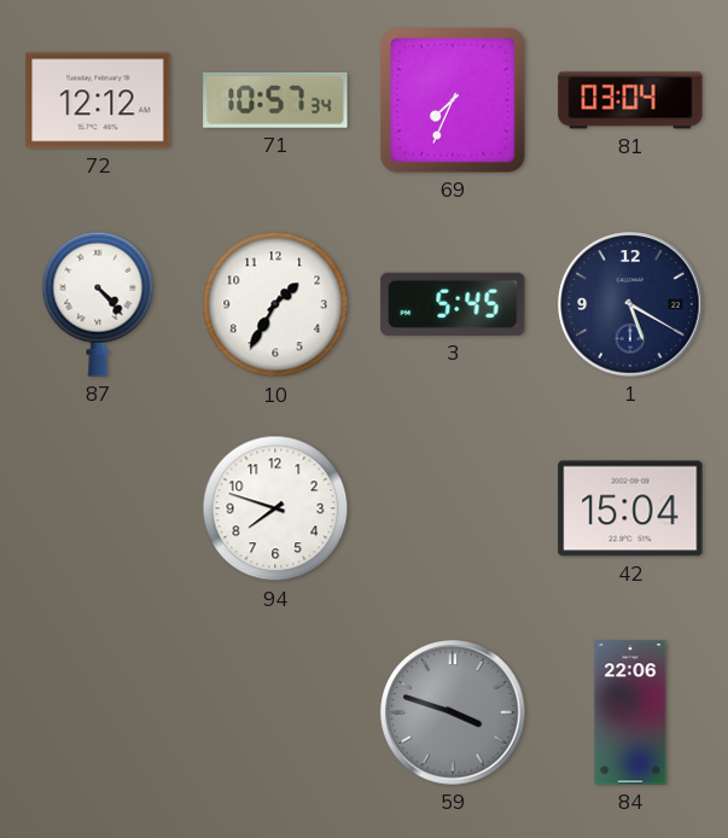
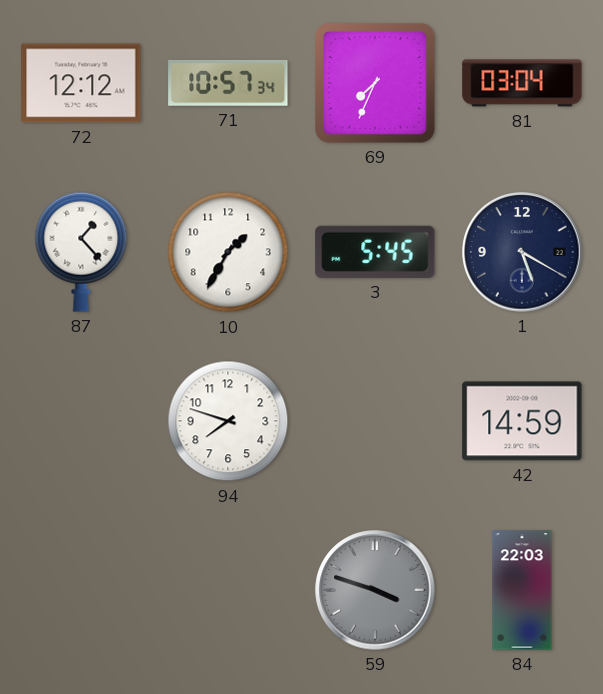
87: 4:23 -> 1:23 (81, 252)
42: 15:04 -> 14:59 (522, 421)
84: 22:06 -> 22:03 (522, 590)
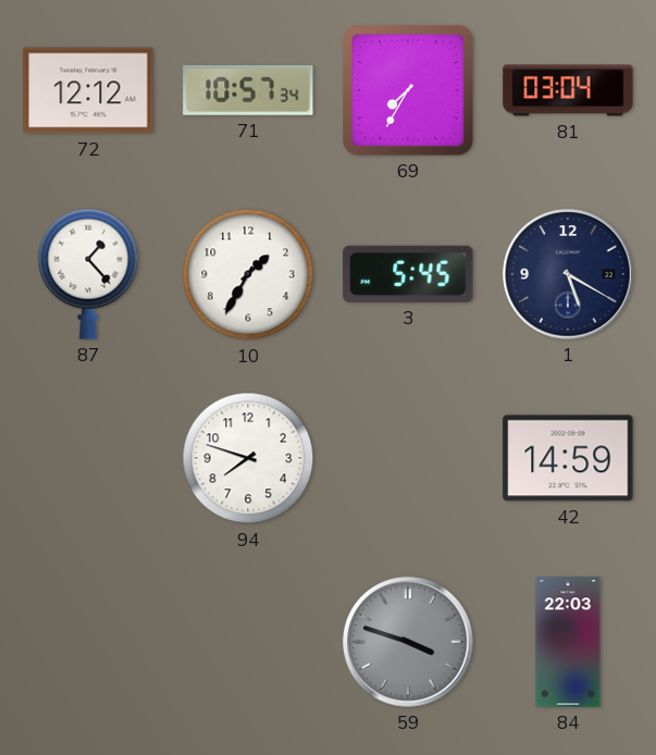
69: 7:34 -> 7:35 (409, 91)
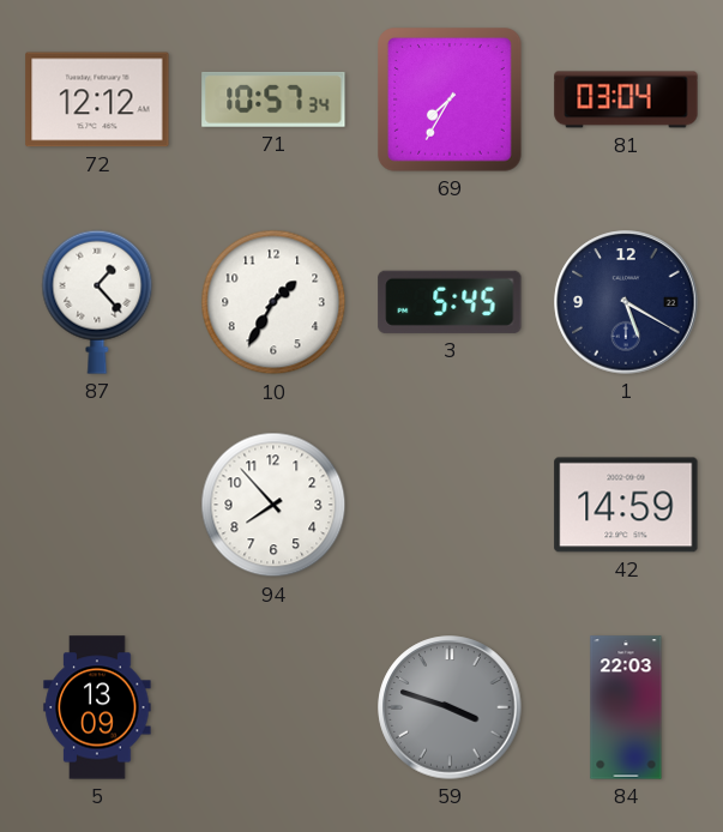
94: 7:48 -> 7:53 (273, 505)
5: none -> 13:09 (97, 707)
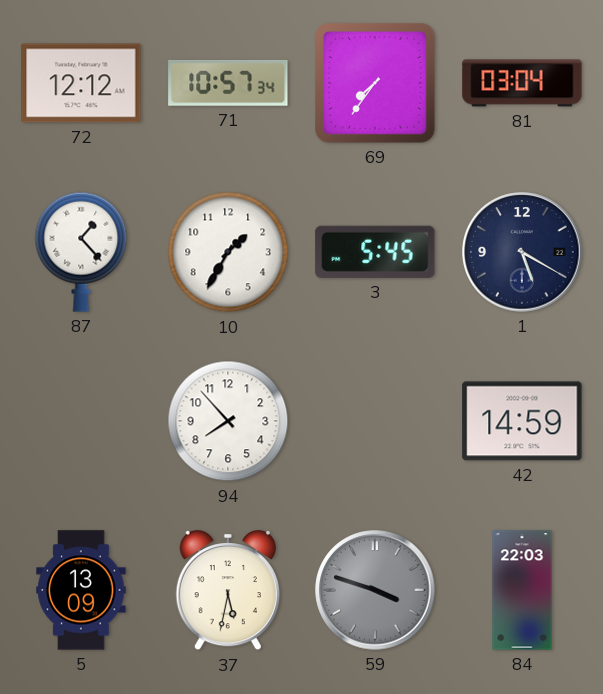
69: 7:35 -> 7:36 (376, 84)
37: none -> 5:32 (228, 590)
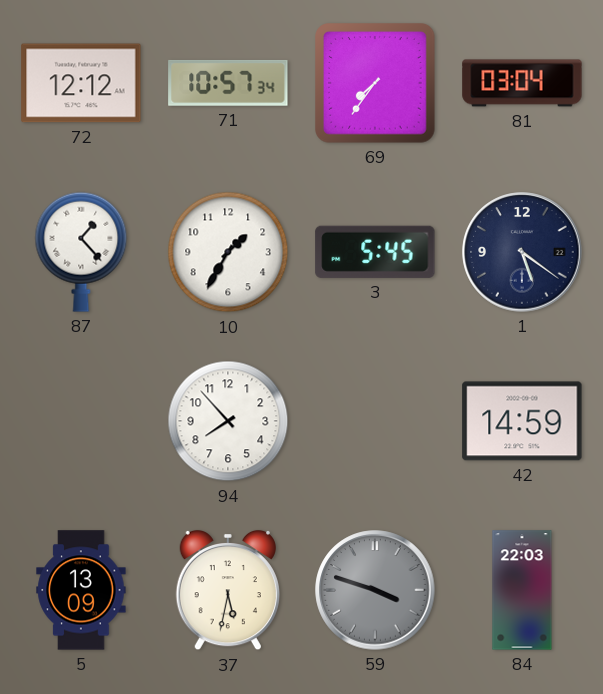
1: 5:20 -> 5:21 (522, 252)
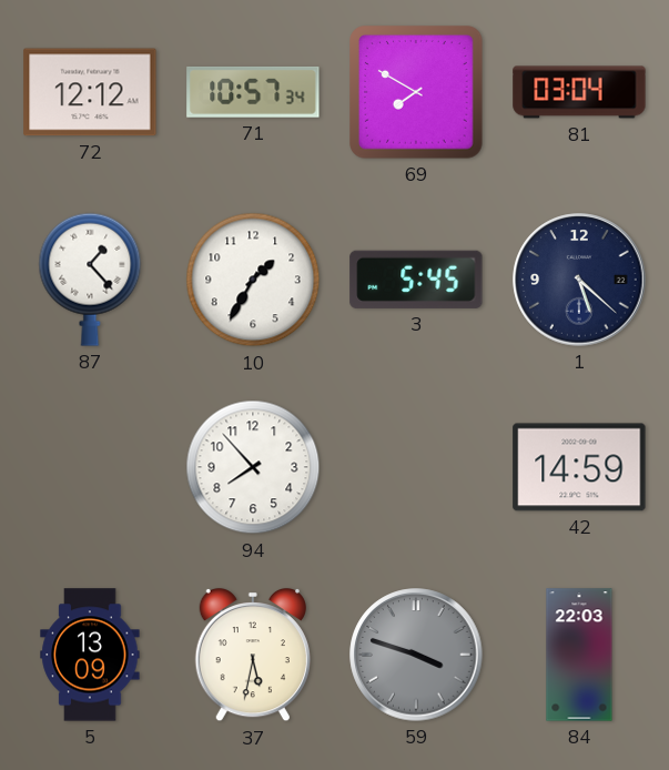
69: 7:36 -> 7:50 (417, 93)
1: 5:21 -> 5:22 (579, 280)
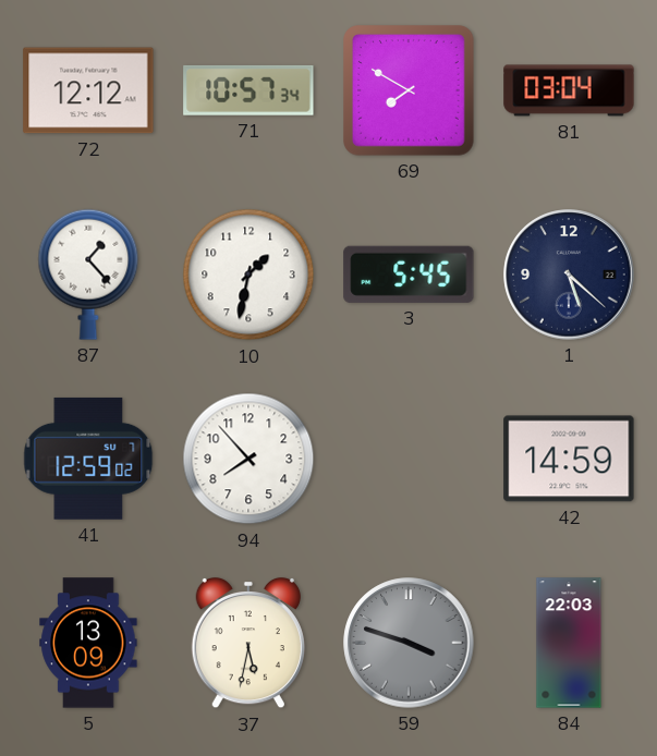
10: 1:35 -> 1:32 (248, 275)
41: none -> 12:59 (88, 459)
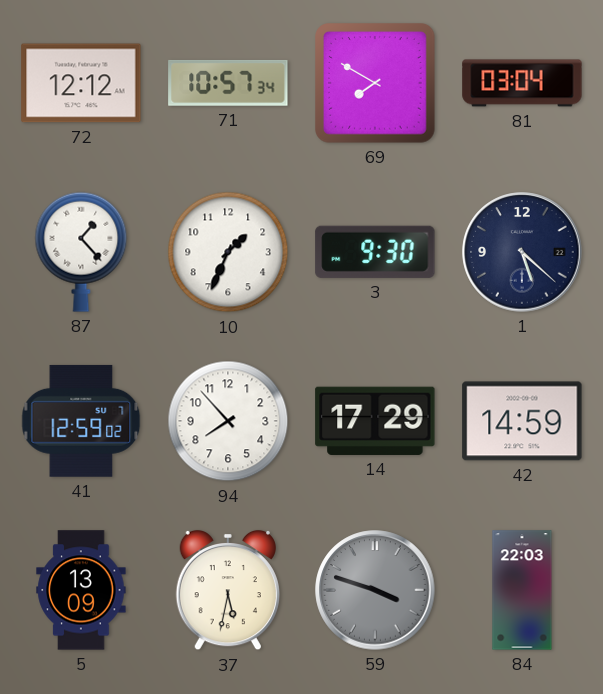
10: 1:32 -> 1:34 (228, 252)
3: 5:45 -> 9:30 (375, 252)
14: none -> 17:29 (375, 421)
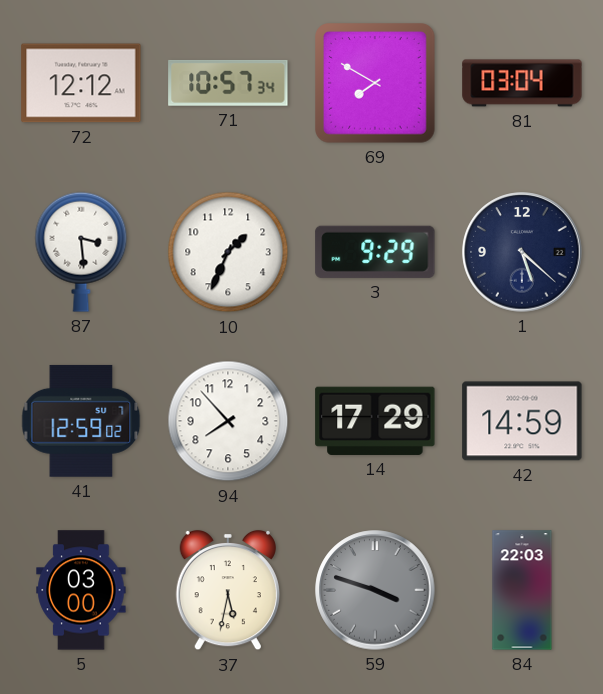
87: 1:23 -> 3:29 (81, 252)
3: 9:30 -> 9:29 (375, 252)
5: 13:09 -> 03:00 (81, 590)
